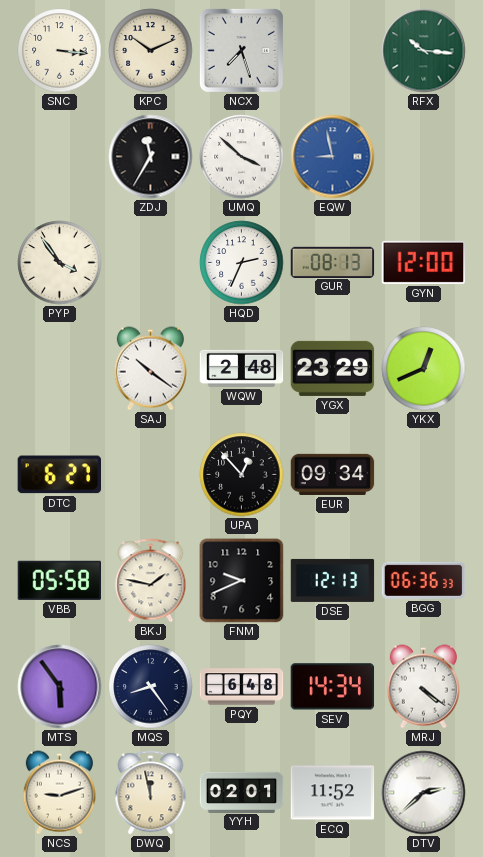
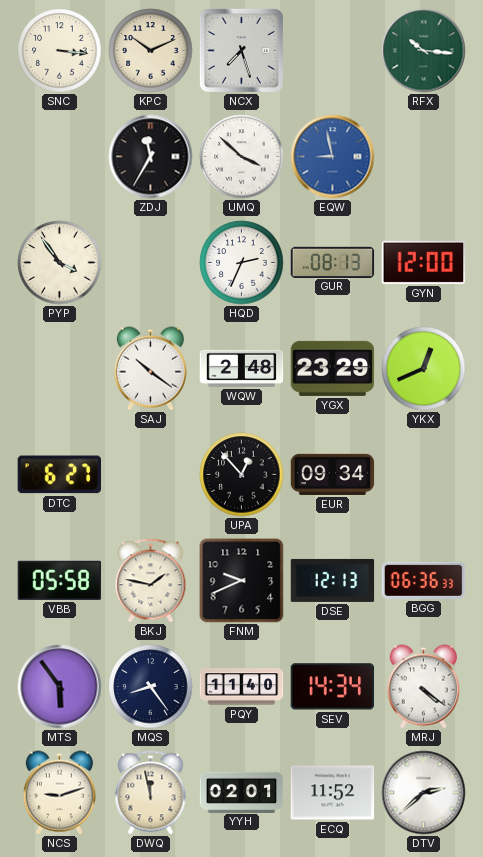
PQY: 6:48 -> 11:40 (242, 687)
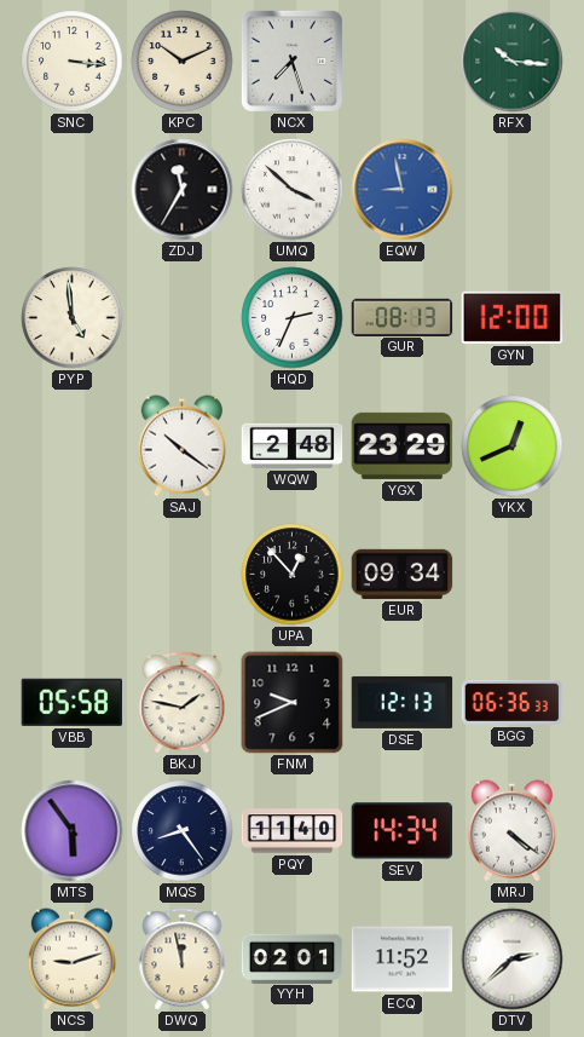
PYP: 3:54 -> 4:59 (73, 318)
DTC: 6:27 -> none (59, 475)
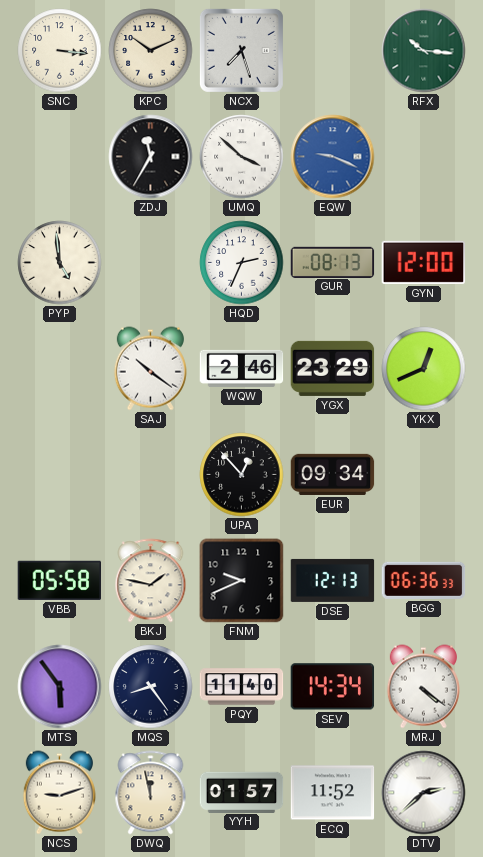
EQW: 8:58 -> 9:19 (333, 157)
WQW: 2:48 -> 2:46 (242, 368)
YYH: 02:01 -> 01:57 (242, 792)
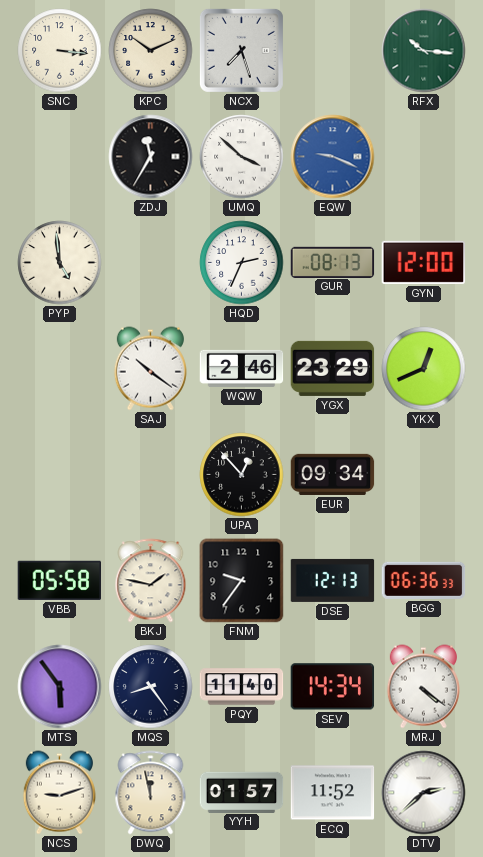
FNM: 9:41 -> 9:36 (242, 581)
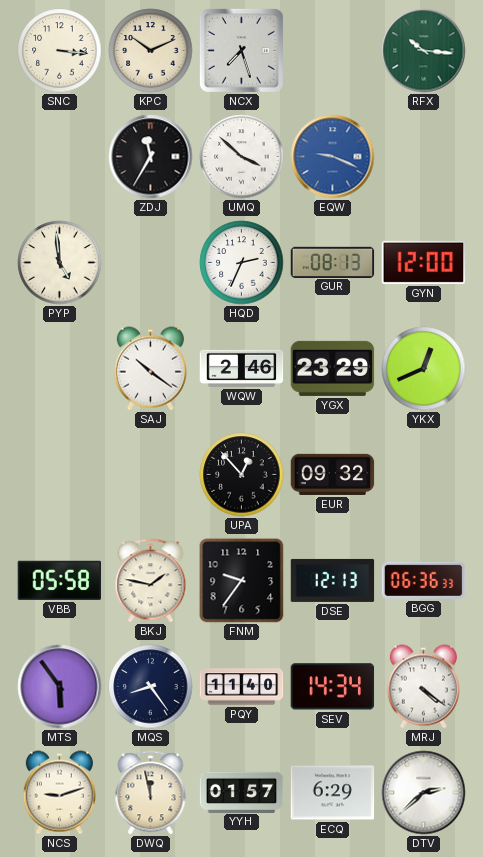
EUR: 09:34 -> 09:32 (333, 474)
ECQ: 11:52 -> 6:29 (333, 793)
